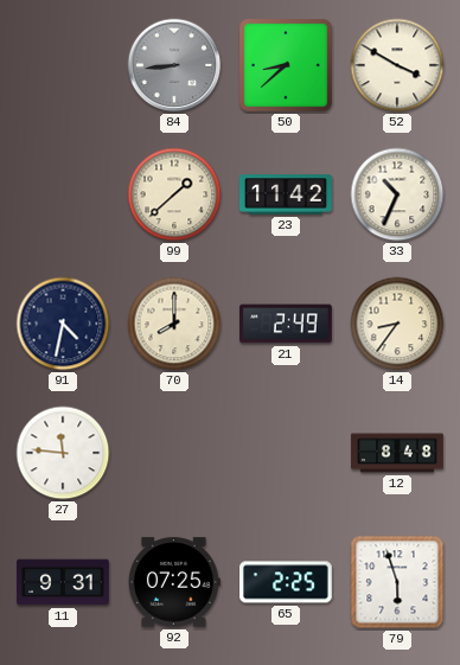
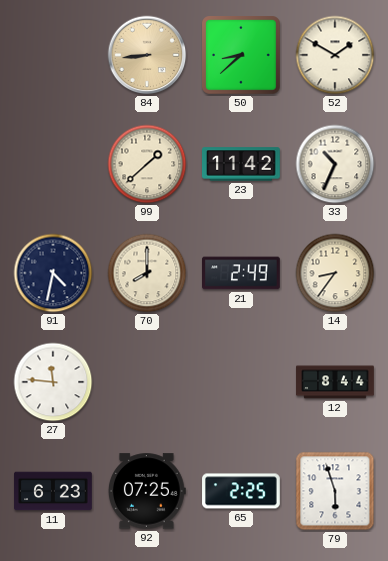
84 dial: grey -> champagne (147, 55)
52: 3:50 -> 1:50 (335, 55)
12: 8:48 -> 8:44 (335, 382)
11: 9:31 -> 6:23 (53, 491)
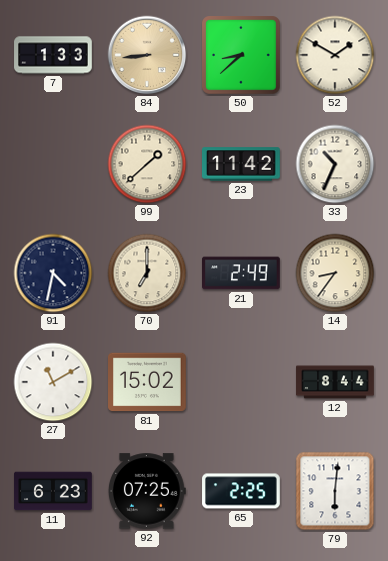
7: none -> 1:33 (53, 55)
70: 8:00 -> 7:00 (147, 273)
27: 11:46 -> 11:10 (53, 382)
81: none -> 15:02 (148, 382)
79: 5:57 -> 6:01 (335, 491)
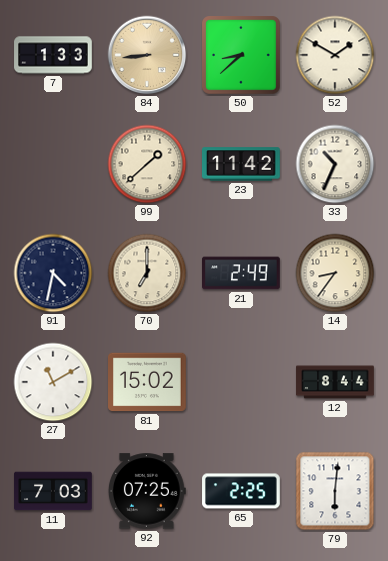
11: 6:23 -> 7:03 (53, 491)
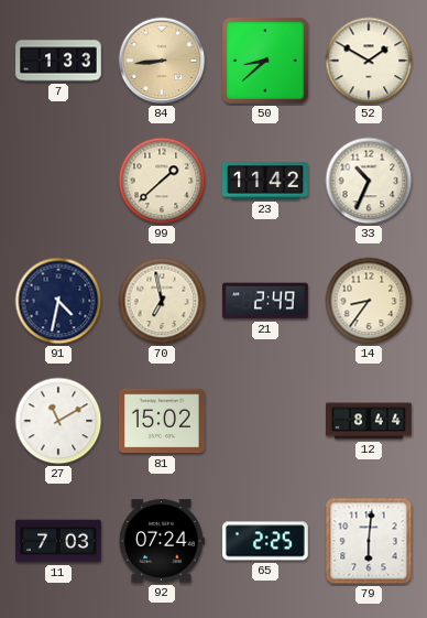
70: 7:00 -> 6:58 (162, 301)
92: 07:25 -> 07:24 (162, 541)
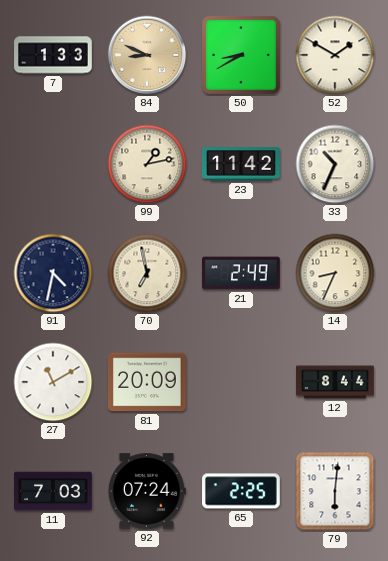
84: 8:44 -> 8:49 (147, 55)
50: 8:38 -> 8:40 (242, 56)
99: 1:38 -> 1:13 (147, 164)
14: 8:36 -> 8:34 (335, 273)
81: 15:02 -> 20:09 (148, 382)
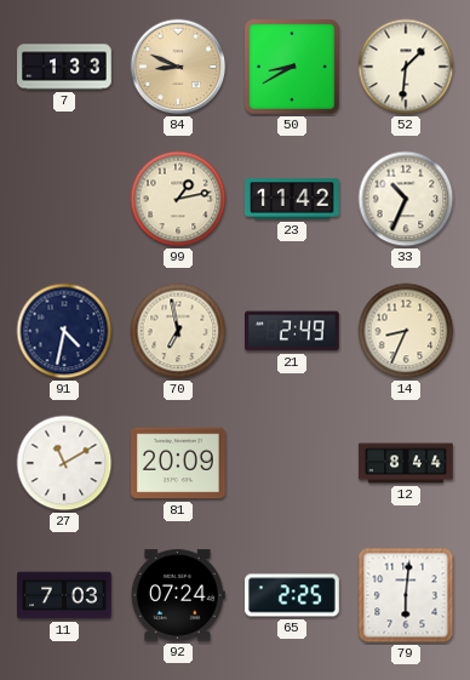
52: 1:50 -> 1:31 (406, 67)
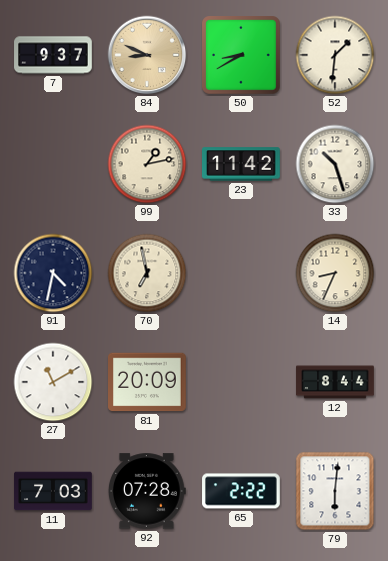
7: 1:33 -> 9:37 (53, 55)
33: 10:34 -> 10:27 (335, 164)
21: 2:49 -> none (292, 331)
92: 07:24 -> 07:28 (147, 491)
65: 2:25 -> 2:22 (241, 491)
